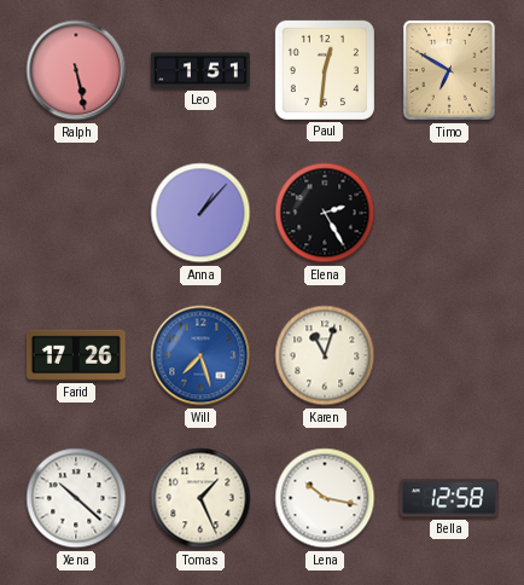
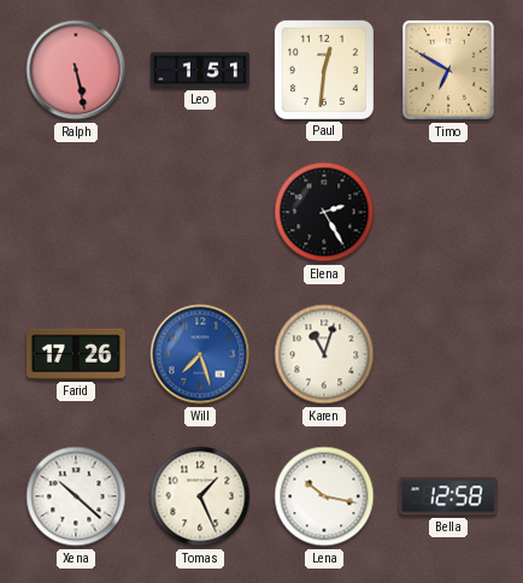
Anna: 1:07 -> none (200, 213)
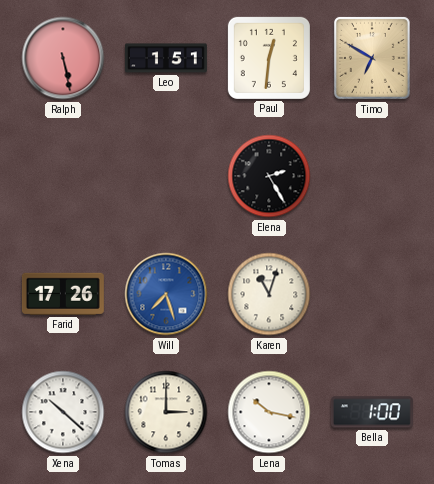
Tomas: 1:26 -> 3:00 (166, 412)
Bella: 12:58 -> 1:00 (372, 412)
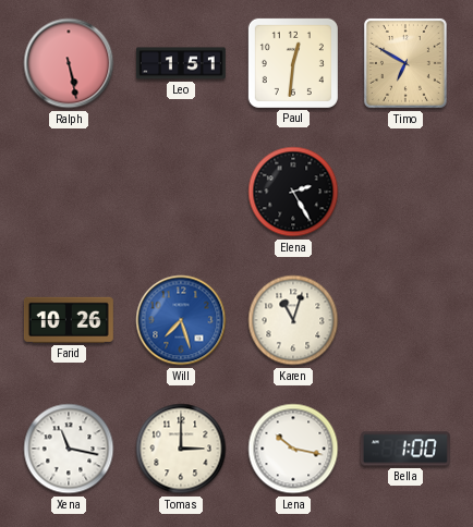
Farid: 17:26 -> 10:26 (69, 320)
Xena: 10:22 -> 11:17 (69, 449)
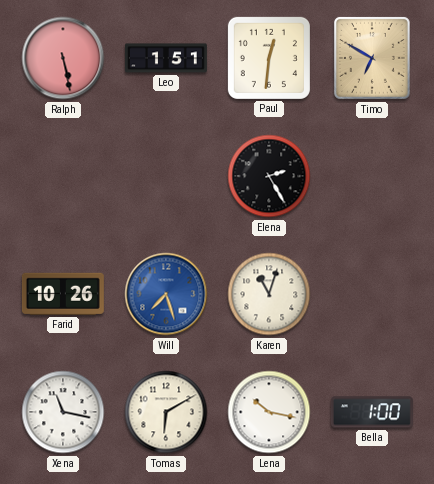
Tomas: 3:00 -> 6:10 (166, 412)
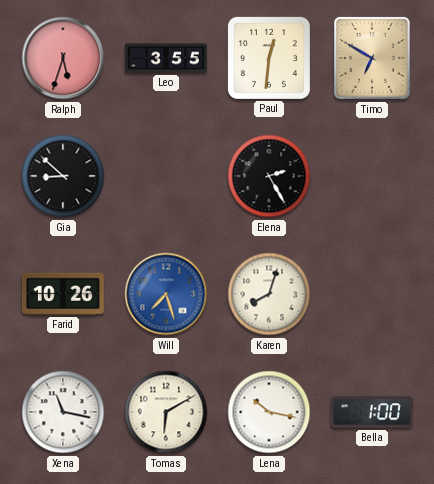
Ralph: 5:28 -> 5:33 (63, 58)
Leo: 1:51 -> 3:55 (166, 58)
Gia: none -> 8:52 (63, 176)
Karen: 11:03 -> 8:03 (269, 294)
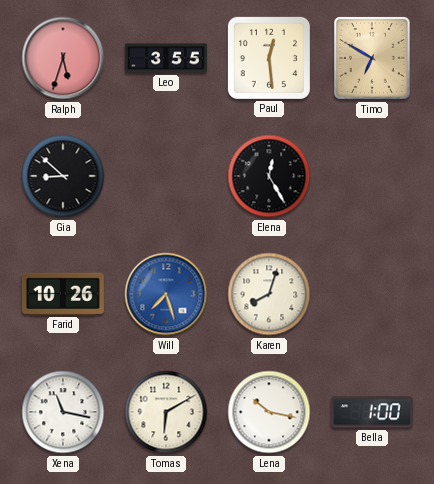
Paul: 12:31 -> 12:29 (269, 58)
Elena: 2:25 -> 12:25 (269, 176)
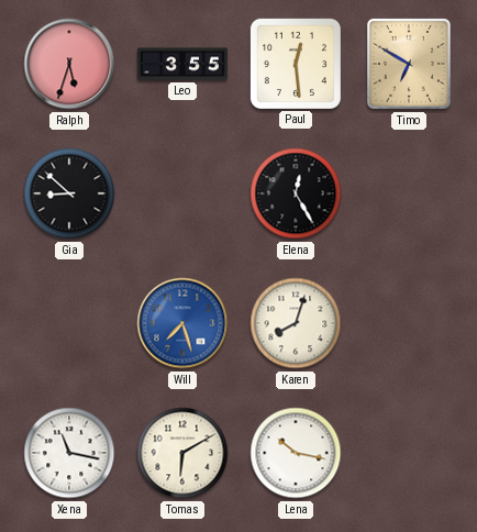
Farid: 10:26 -> none (63, 294)
Bella: 1:00 -> none (372, 412)
